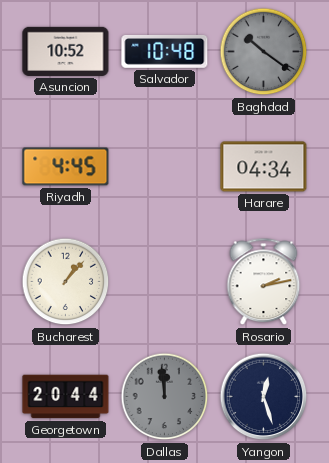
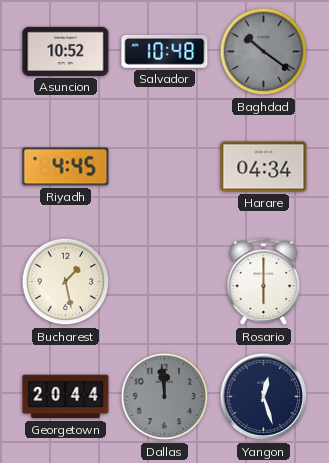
Bucharest: 1:07 -> 1:28 (66, 282)
Rosario: 2:13 -> 6:00 (264, 282)
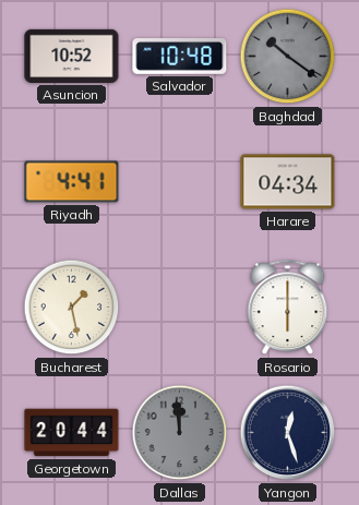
Riyadh: 4:45 -> 4:41 (72, 182)
